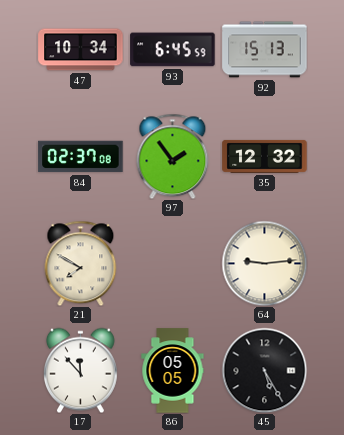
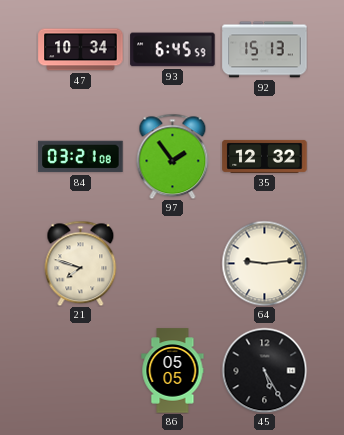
84: 02:37 -> 03:21 (81, 157)
21: 7:50 -> 7:48 (81, 263)
17: 11:53 -> none (80, 370)
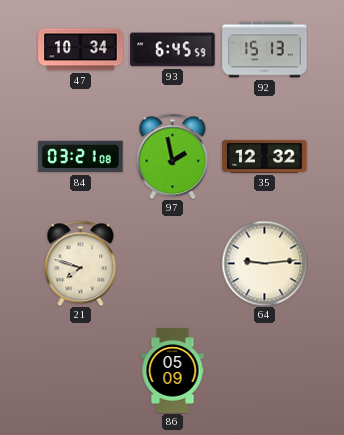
97: 1:54 -> 1:58 (173, 156)
86: 05:05 -> 05:09 (173, 371)
45: 5:25 -> none (264, 370)
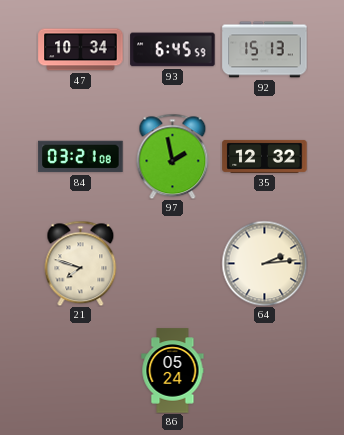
64: 9:14 -> 2:14 (264, 263)
86: 05:09 -> 05:24 (173, 371)
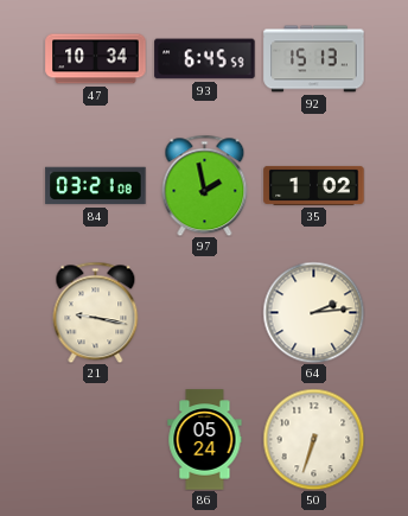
35: 12:32 -> 1:02 (314, 185)
21: 7:48 -> 9:17 (96, 312)
50: none -> 6:33 (313, 439)
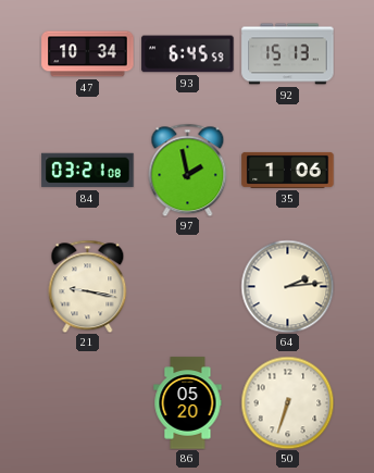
35: 1:02 -> 1:06 (288, 170)
86: 05:24 -> 05:20 (188, 403)
